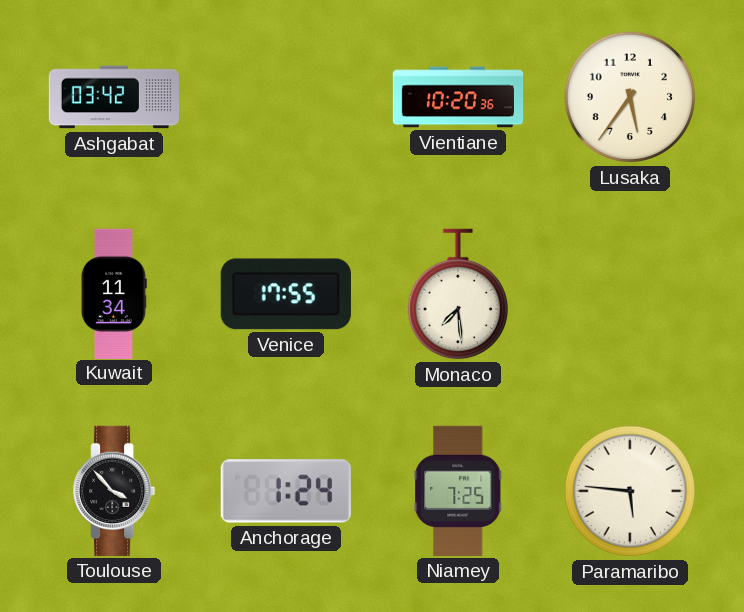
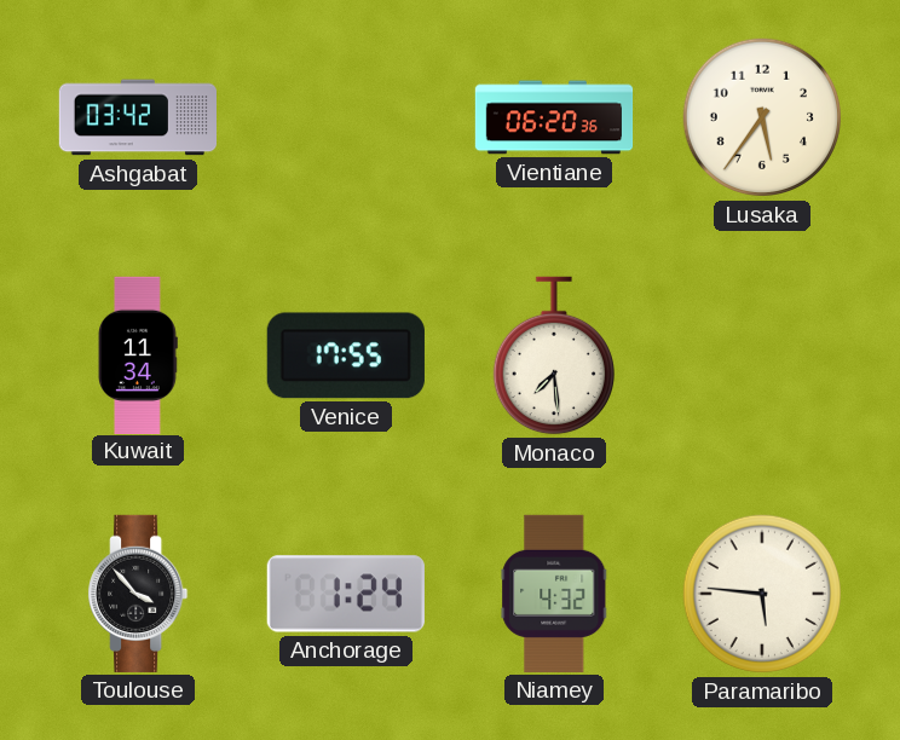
Vientiane: 10:20 -> 06:20 (554, 117)
Niamey: 7:25 -> 4:32 (554, 594)
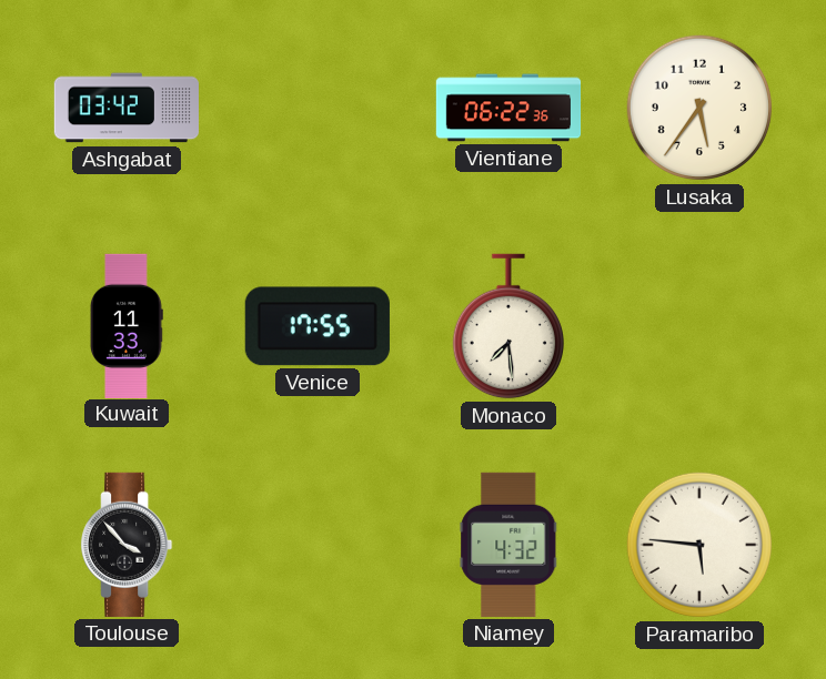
Vientiane: 06:20 -> 06:22 (508, 108)
Kuwait: 11:34 -> 11:33 (127, 325)
Anchorage: 1:24 -> none (346, 594)
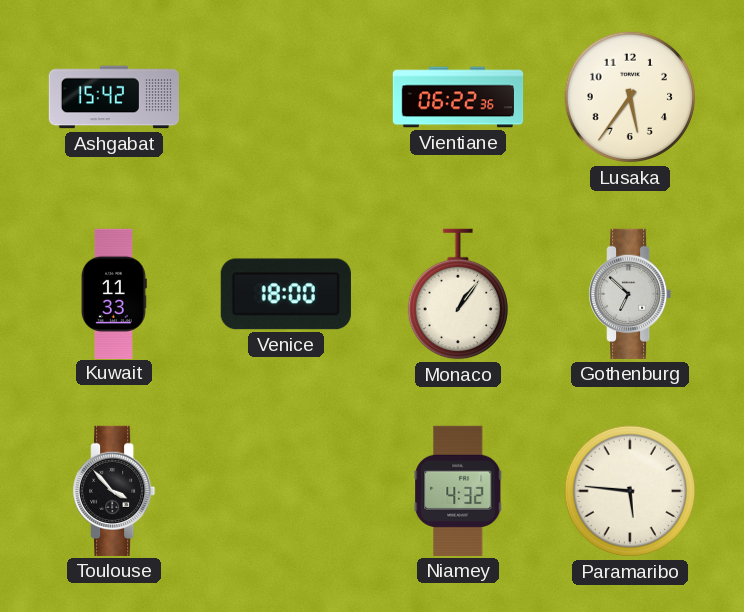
Ashgabat: 03:42 -> 15:42 (113, 97)
Venice: 17:55 -> 18:00 (286, 294)
Monaco: 7:29 -> 1:06 (458, 294)
Gothenburg: none -> 6:52 (630, 294)
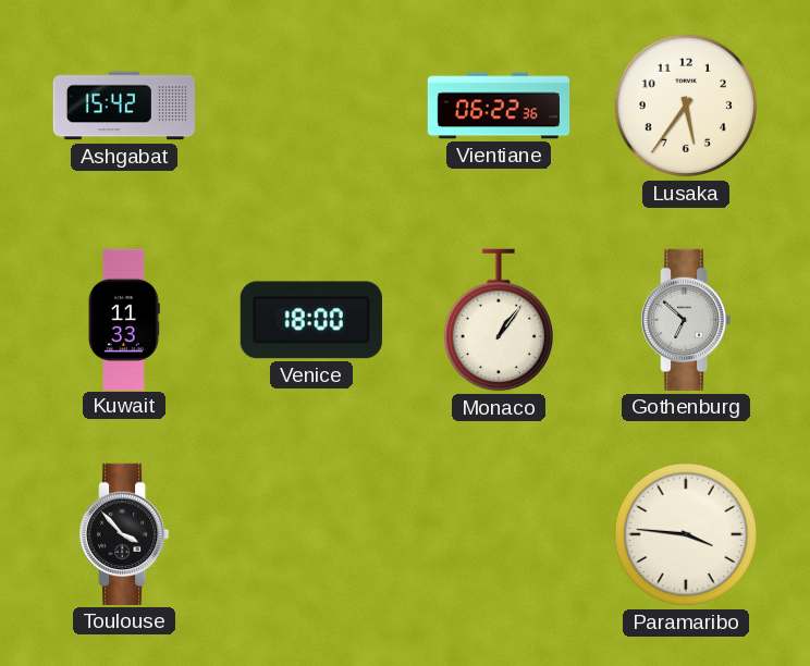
Niamey: 4:32 -> none (458, 491)
Paramaribo: 5:46 -> 3:46 (686, 534)
